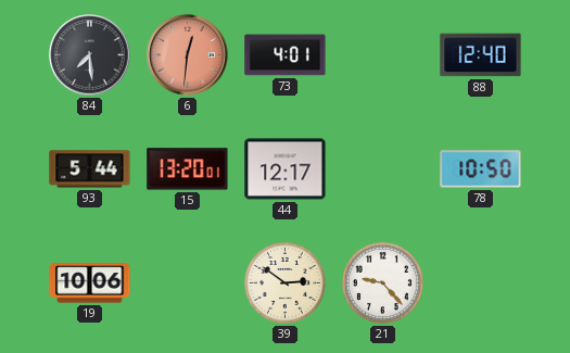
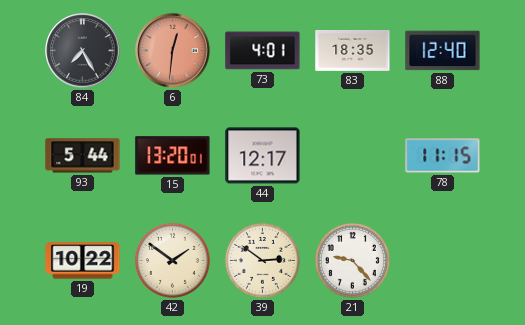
84: 7:29 -> 7:25 (83, 51)
83: none -> 18:35 (353, 51)
78: 10:50 -> 11:15 (443, 156)
19: 10:06 -> 10:22 (83, 261)
42: none -> 1:51 (172, 260)
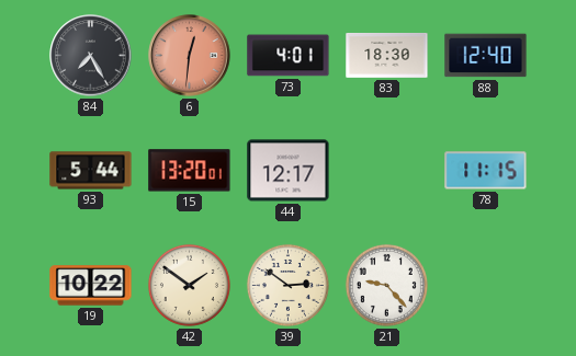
83: 18:35 -> 18:30 (387, 56)
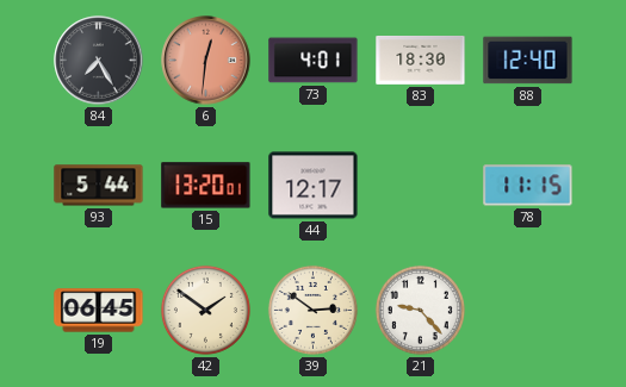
19: 10:22 -> 06:45 (99, 311)
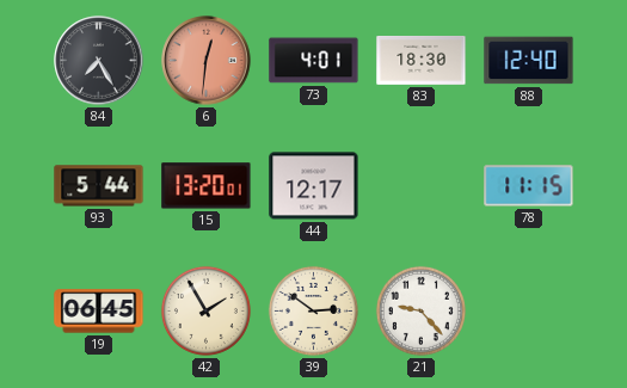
42: 1:51 -> 1:55 (205, 310)
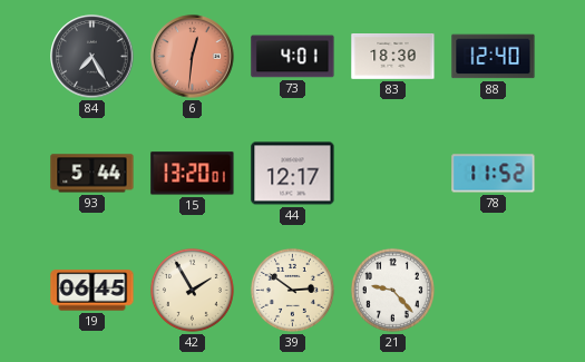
78: 11:15 -> 11:52 (494, 174)
